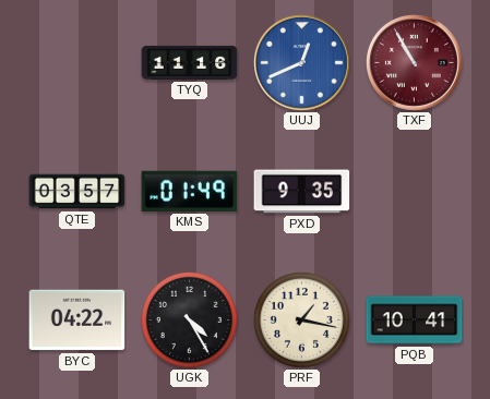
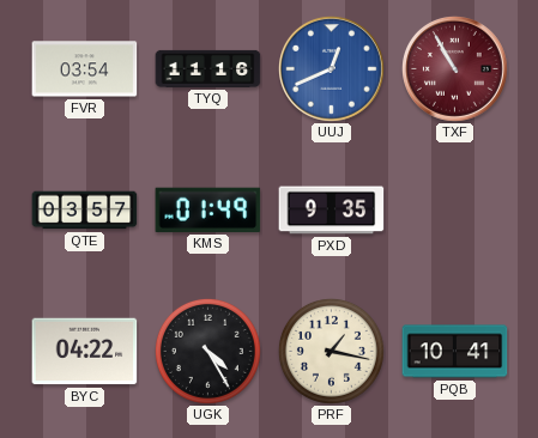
FVR: none -> 03:54 (85, 69)
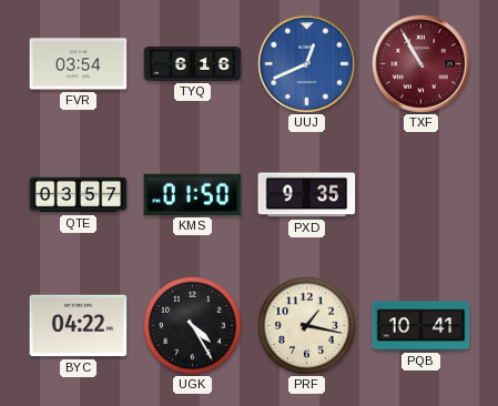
TYQ: 11:16 -> 6:16 (193, 63)
KMS: 01:49 -> 01:50 (193, 194)
